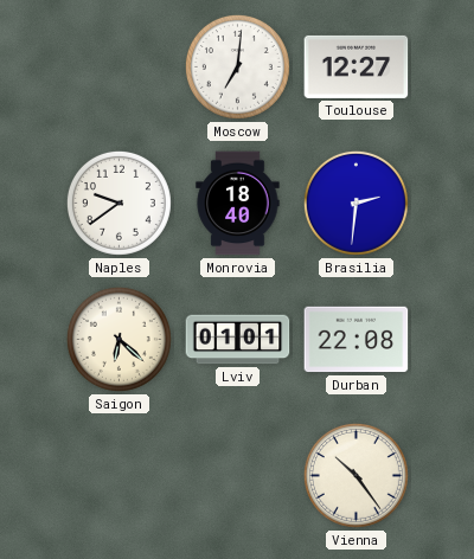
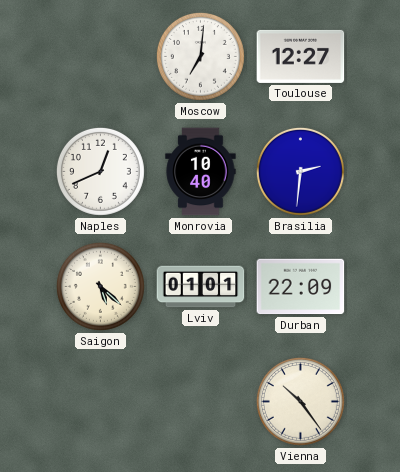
Naples: 9:39 -> 12:41 (100, 171)
Monrovia: 18:40 -> 10:40 (201, 172)
Saigon: 6:22 -> 5:22 (100, 286)
Durban: 22:08 -> 22:09 (301, 287)
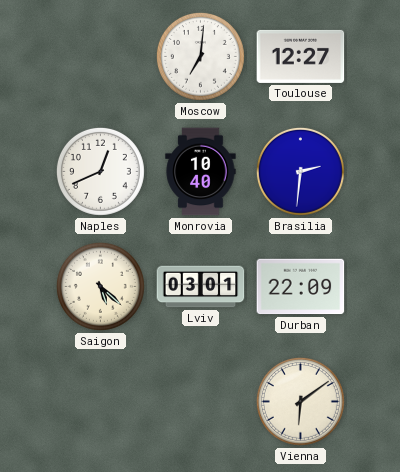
Lviv: 01:01 -> 03:01 (201, 287)
Vienna: 10:24 -> 6:09 (300, 401)
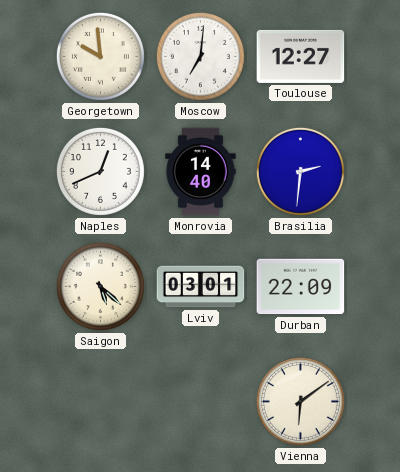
Georgetown: none -> 9:59 (100, 56)
Monrovia: 10:40 -> 14:40 (201, 172)
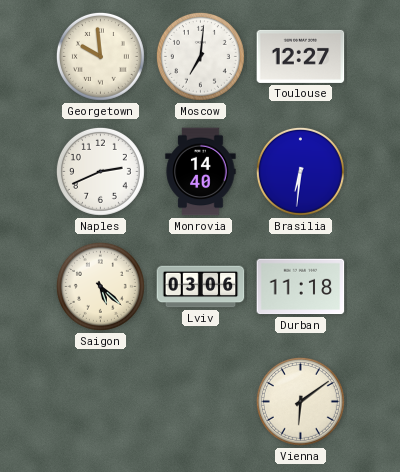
Naples: 12:41 -> 2:41 (100, 171)
Brasilia: 2:31 -> 6:31 (300, 171)
Lviv: 03:01 -> 03:06 (201, 287)
Durban: 22:09 -> 11:18 (301, 287)
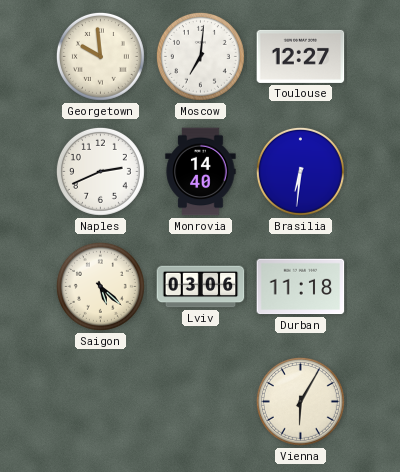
Vienna: 6:09 -> 6:05 (300, 401)
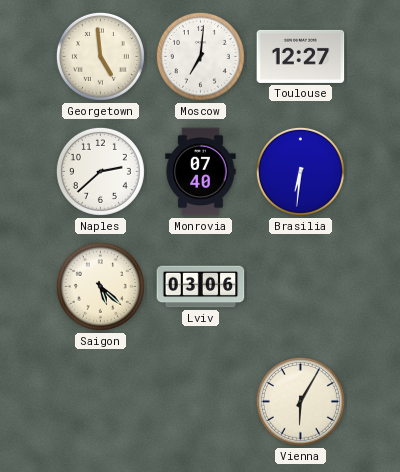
Georgetown: 9:59 -> 4:59 (100, 56)
Naples: 2:41 -> 2:38 (100, 171)
Monrovia: 14:40 -> 07:40 (201, 172)
Durban: 11:18 -> none (301, 287)
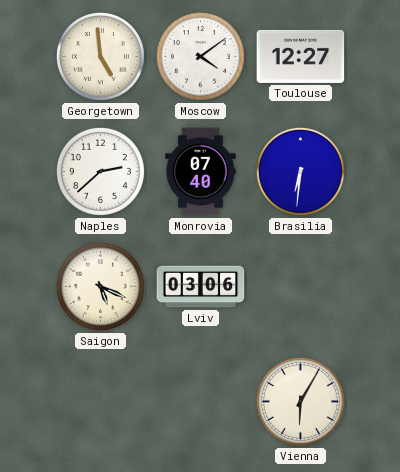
Moscow: 7:01 -> 4:09 (200, 56)
Saigon: 5:22 -> 5:19 (100, 286)
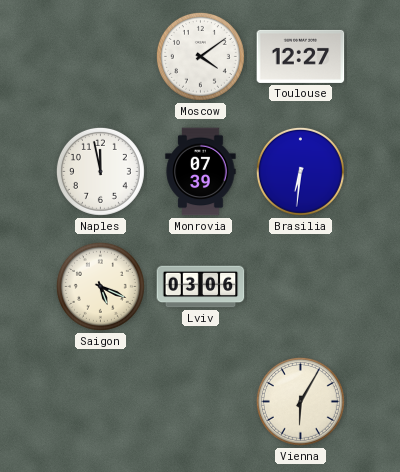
Georgetown: 4:59 -> none (100, 56)
Naples: 2:38 -> 11:58 (100, 171)
Monrovia: 07:40 -> 07:39 (201, 172)
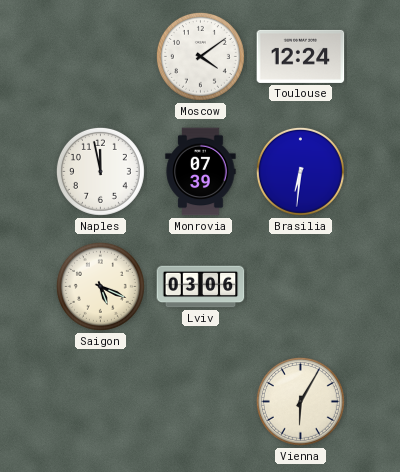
Toulouse: 12:27 -> 12:24 (301, 56)
